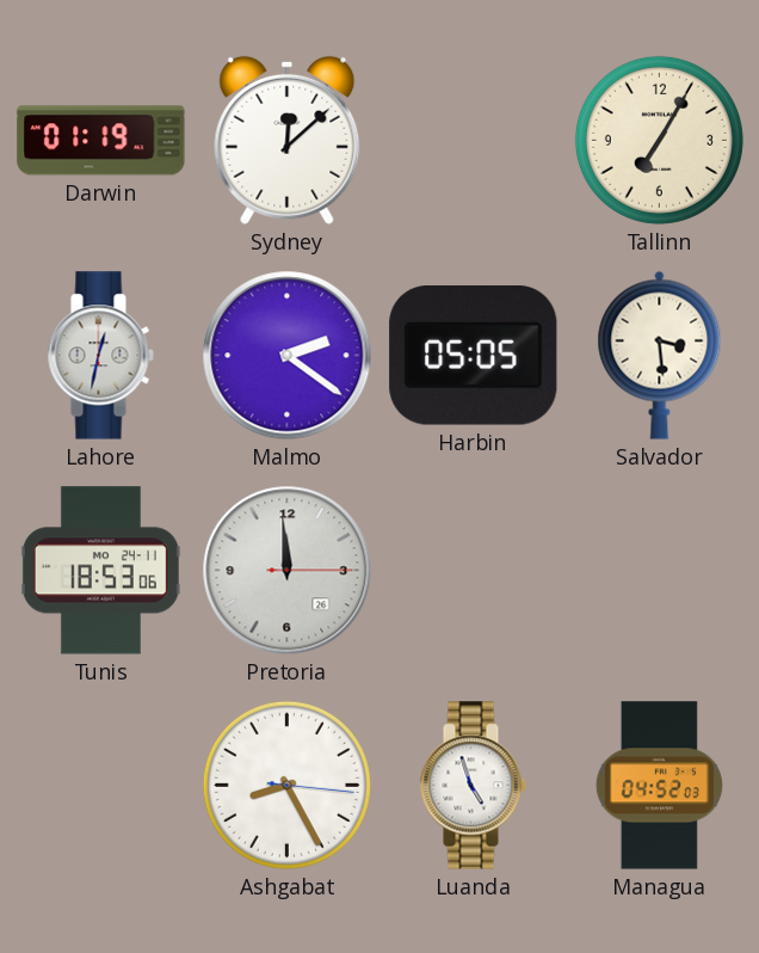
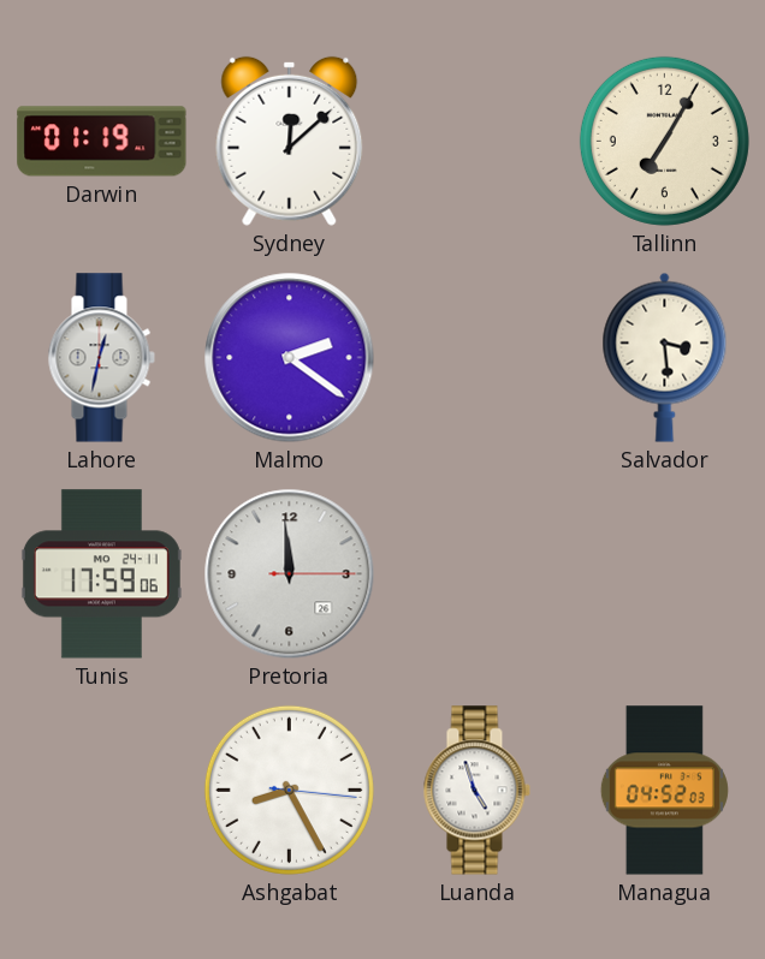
Harbin: 05:05 -> none (474, 356)
Tunis: 18:53 -> 17:59 (101, 574)
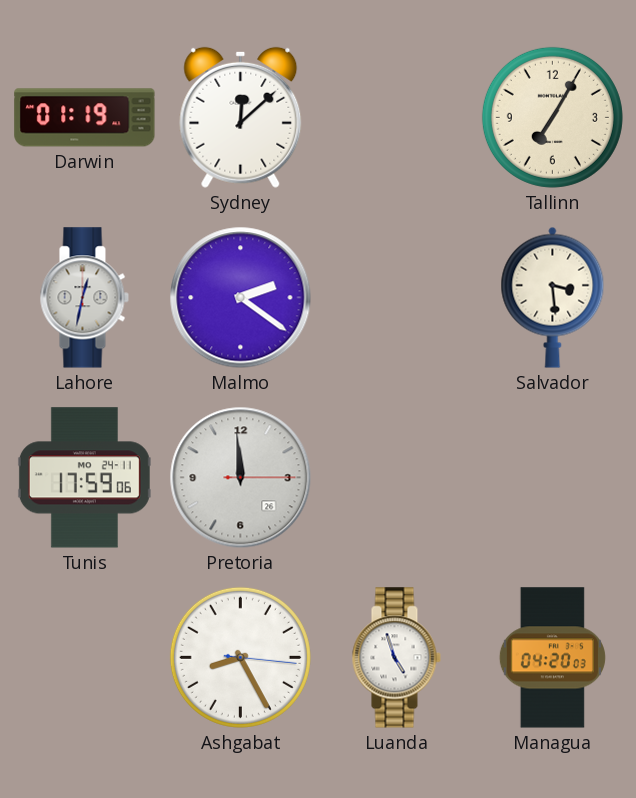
Managua: 04:52 -> 04:20 (552, 658)
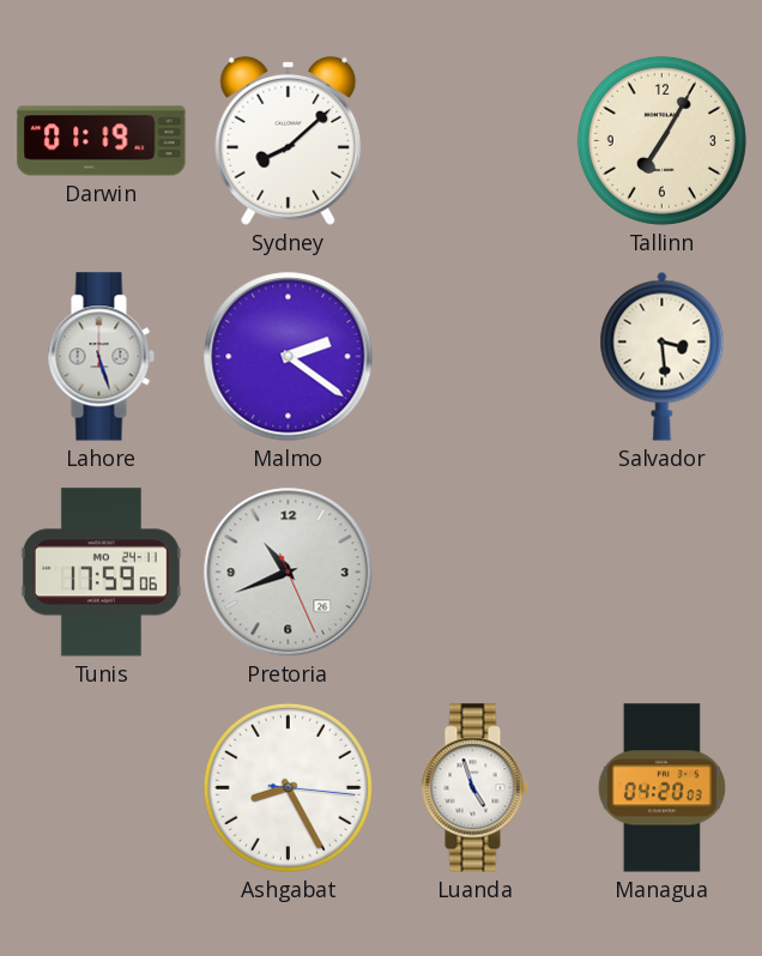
Sydney: 12:08 -> 8:08 (289, 140)
Lahore: 12:32 -> 5:27 (101, 357)
Pretoria: 11:59 -> 10:41 (289, 573)
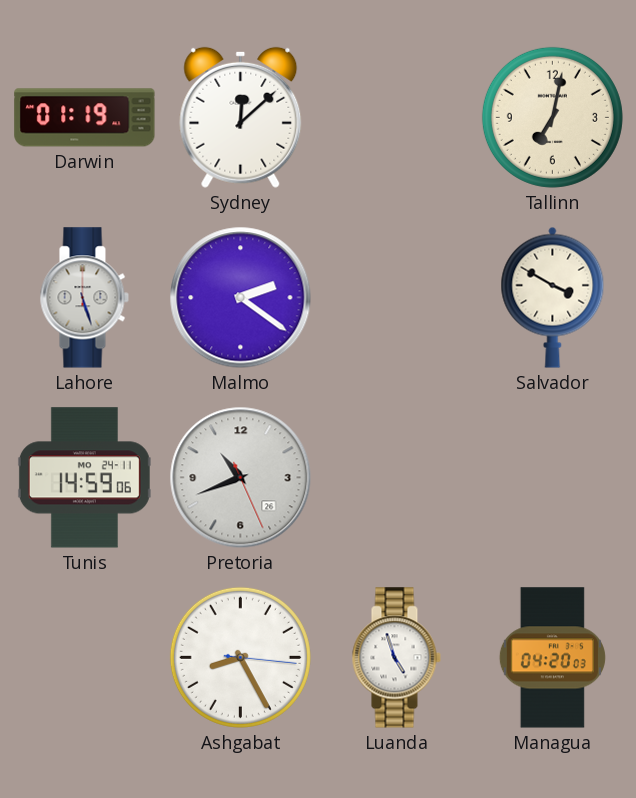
Sydney: 8:08 -> 12:08 (241, 117)
Tallinn: 7:05 -> 7:02 (552, 117)
Salvador: 3:29 -> 3:50 (553, 297)
Tunis: 17:59 -> 14:59 (84, 478)
